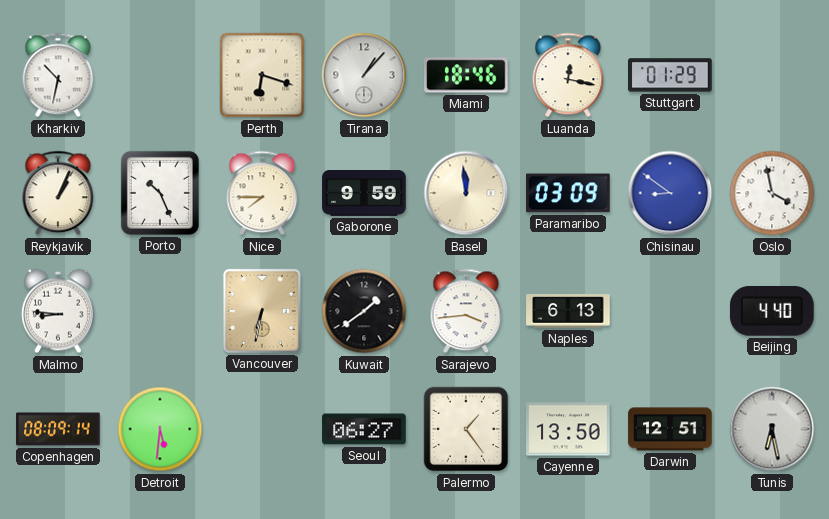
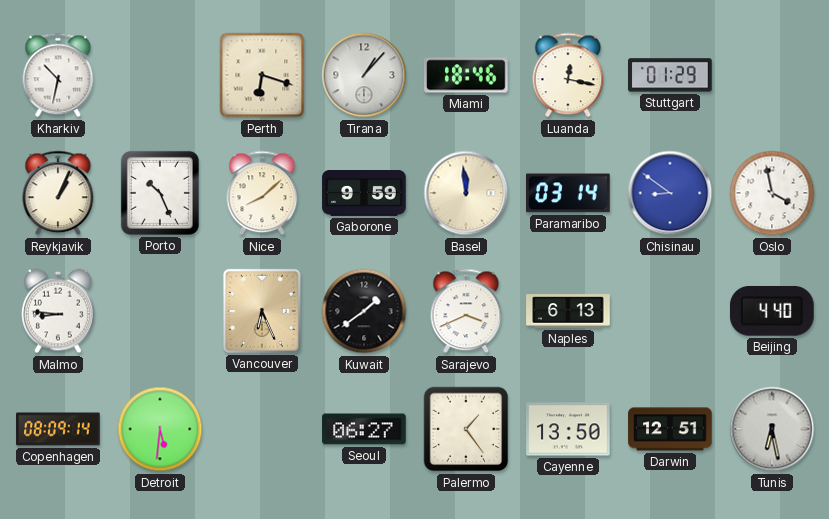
Nice: 7:45 -> 8:08 (262, 193)
Paramaribo: 03:09 -> 03:14 (569, 193)
Vancouver: 6:32 -> 6:26 (262, 311)
Sarajevo: 3:44 -> 3:41 (466, 311)
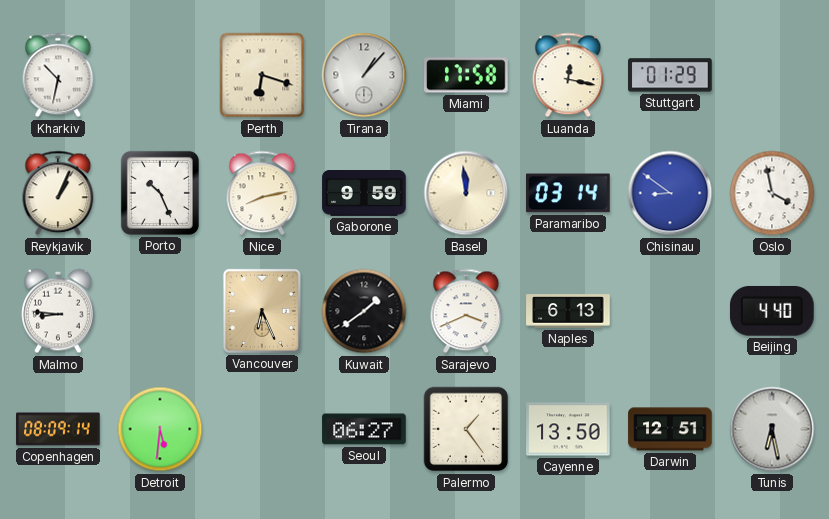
Miami: 18:46 -> 17:58 (466, 75)
Nice: 8:08 -> 8:13 (262, 193)
